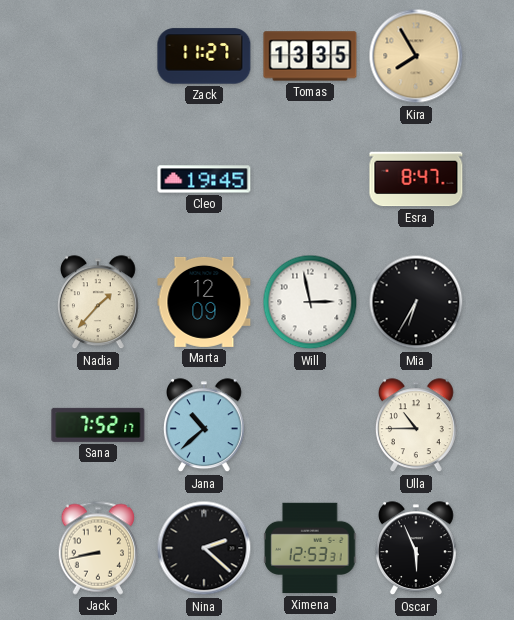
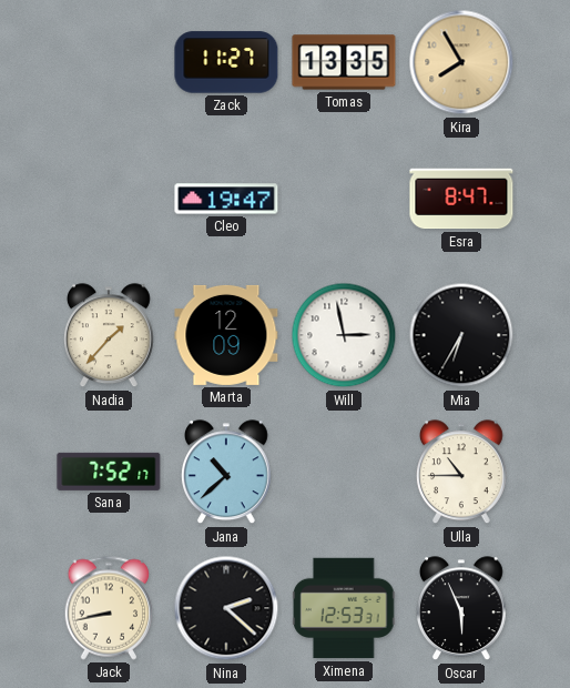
Cleo: 19:45 -> 19:47 (226, 199)
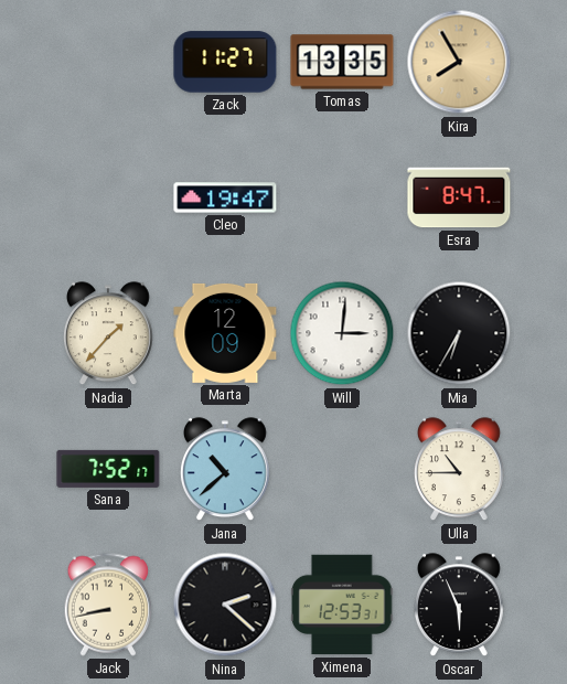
Will: 2:58 -> 3:01 (342, 333)
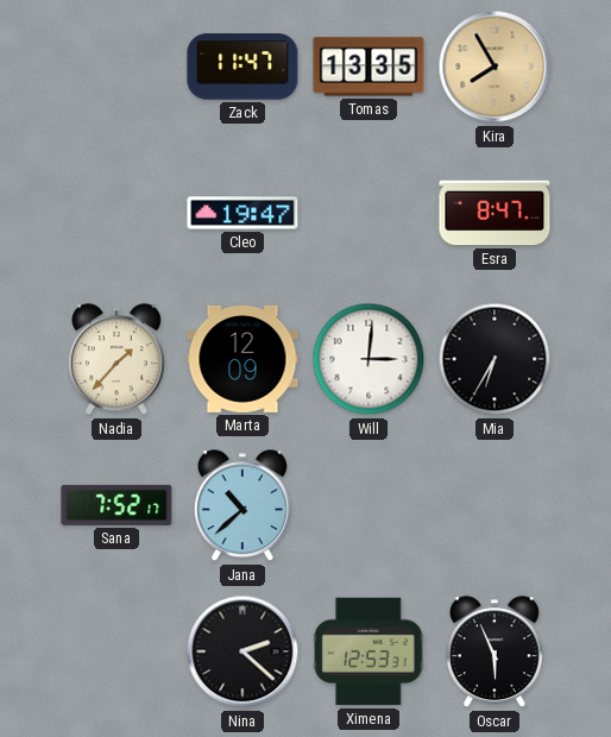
Zack: 11:27 -> 11:47 (242, 67)
Ulla: 10:45 -> none (459, 470)
Jack: 8:43 -> none (108, 605)
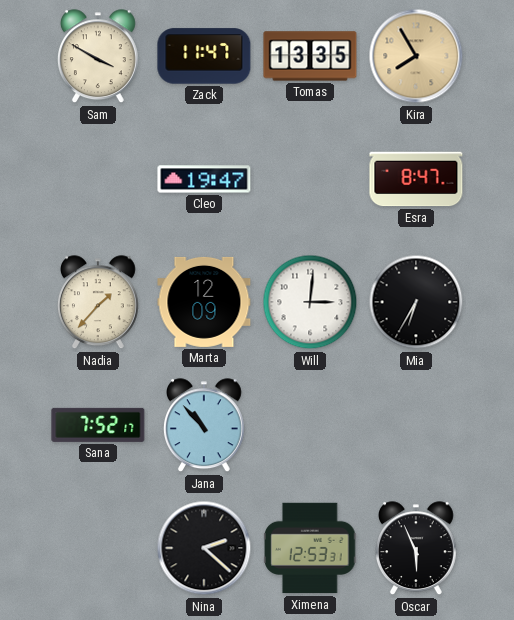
Sam: none -> 3:50 (98, 57)
Jana: 10:38 -> 10:53 (204, 426)
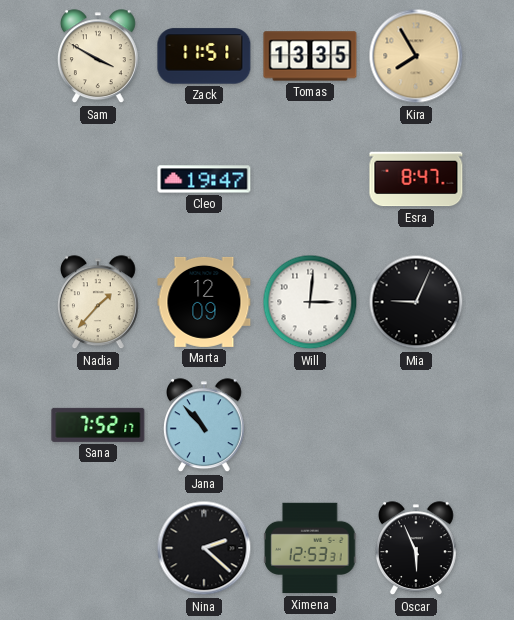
Zack: 11:47 -> 11:51 (204, 56)
Mia: 6:35 -> 9:04 (416, 302)
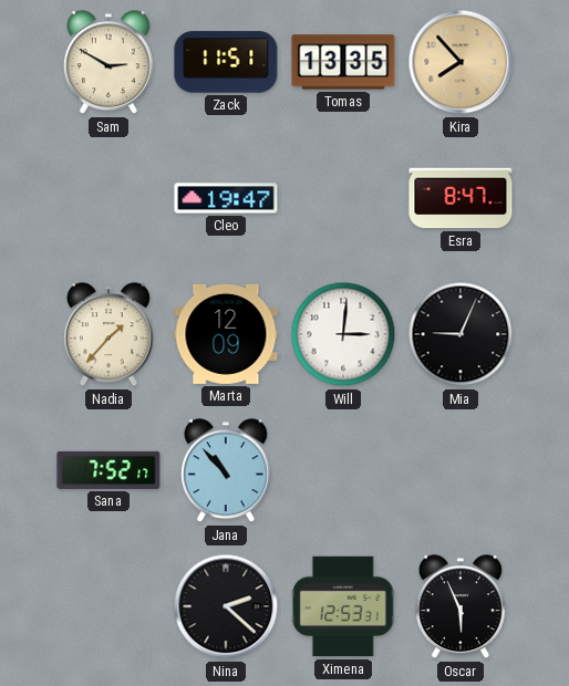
Sam: 3:50 -> 2:50 (108, 63)
Kira: 7:55 -> 7:53 (461, 62)
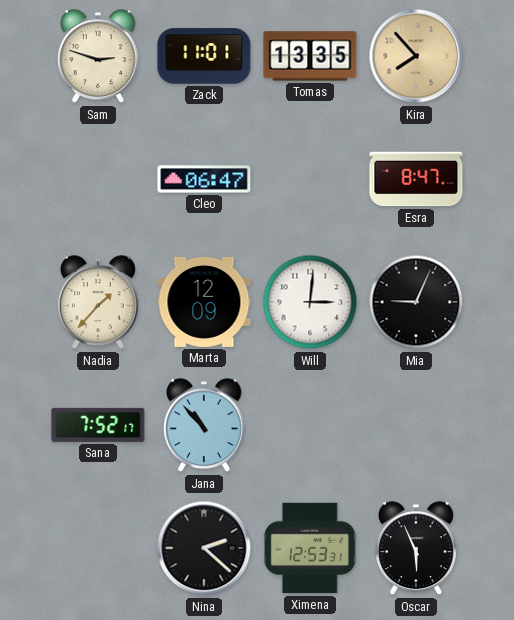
Sam: 2:50 -> 2:48 (98, 57)
Zack: 11:51 -> 11:01 (204, 56)
Cleo: 19:47 -> 06:47 (204, 179)
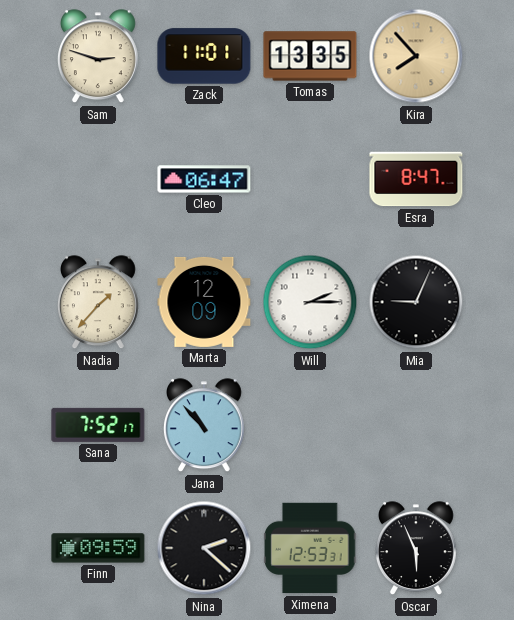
Will: 3:01 -> 2:15 (310, 302)
Finn: none -> 09:59 (98, 548)
